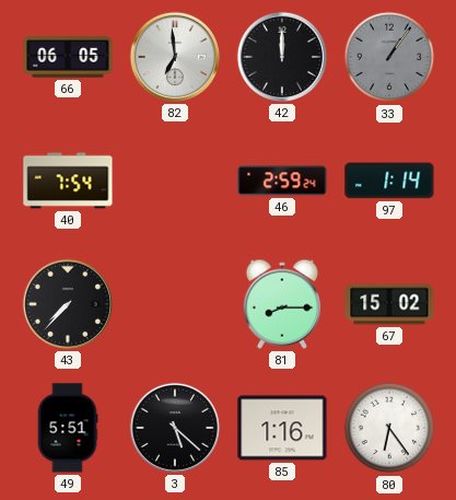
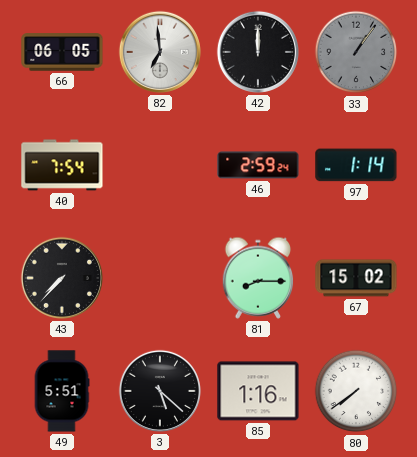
80: 6:24 -> 7:39 (356, 391)
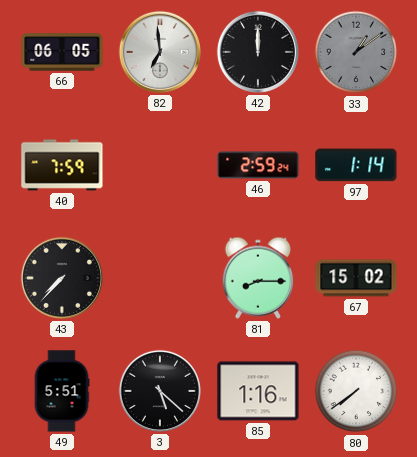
33: 1:06 -> 1:09 (356, 52)
40: 7:54 -> 7:59 (62, 165)
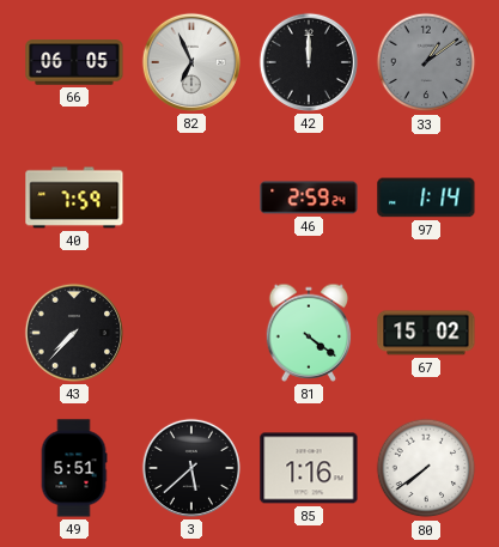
82: 6:59 -> 6:56 (191, 62)
81: 8:15 -> 4:21 (309, 333)
3: 5:22 -> 5:38 (191, 468)
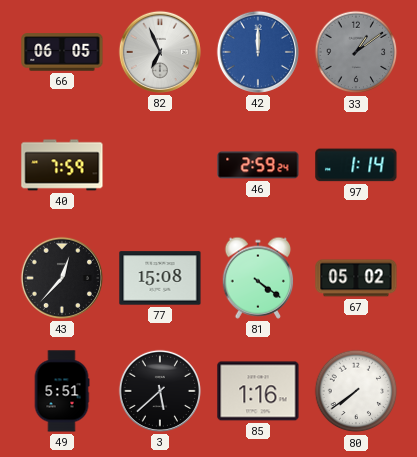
42 dial: black -> blue (258, 52)
43: 7:37 -> 12:37 (62, 278)
77: none -> 15:08 (160, 278)
67: 15:02 -> 05:02 (356, 278)
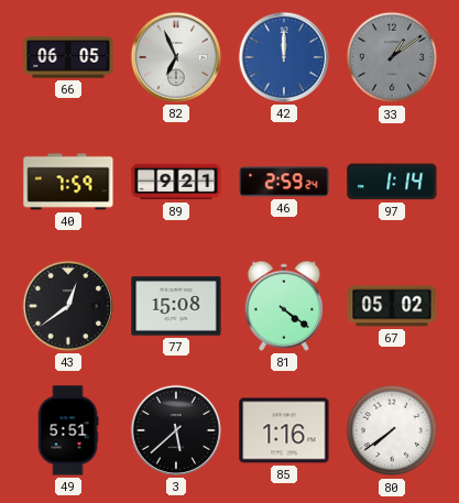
89: none -> 9:21 (176, 182)
43: 12:37 -> 12:39 (68, 306)
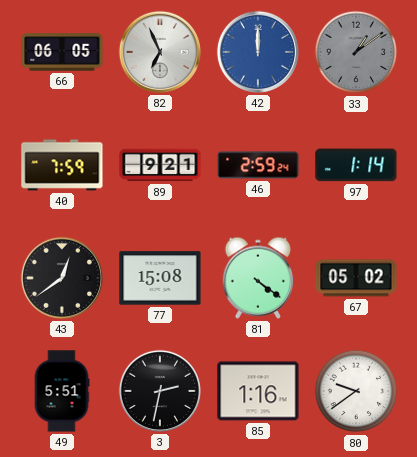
3: 5:38 -> 2:32 (160, 391)
80: 7:39 -> 9:39 (356, 391)
